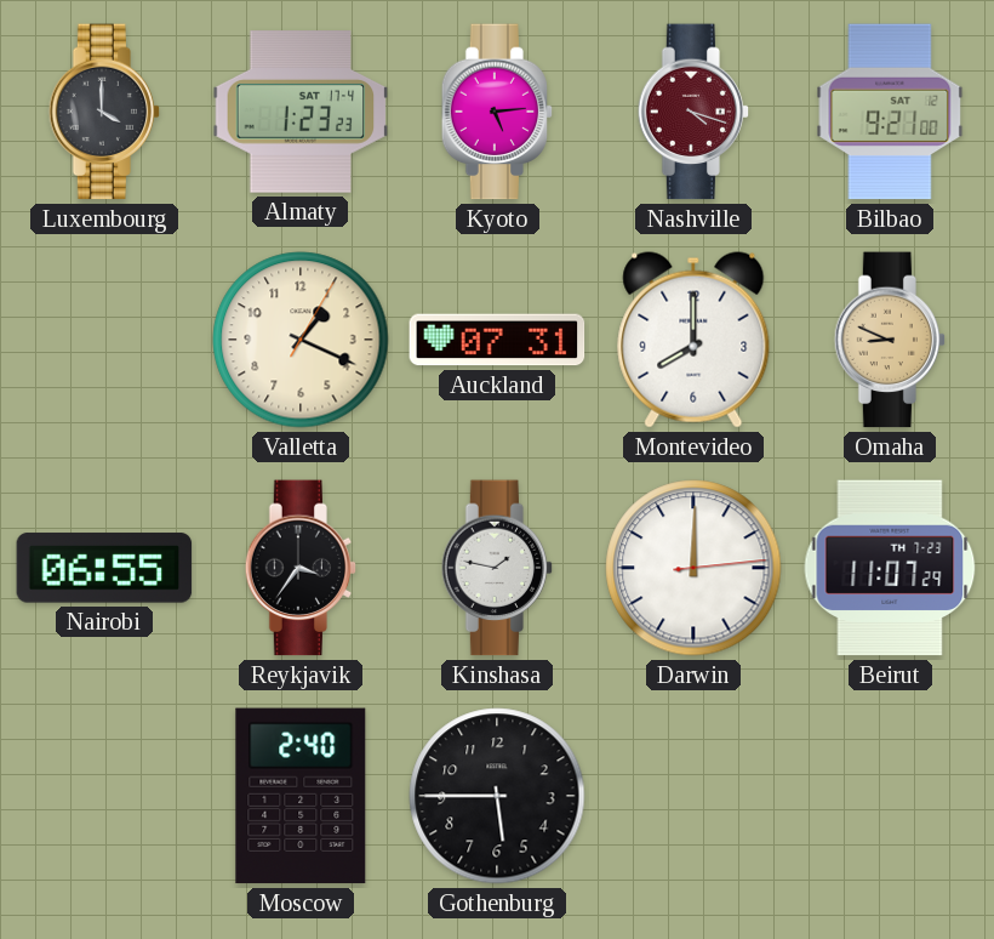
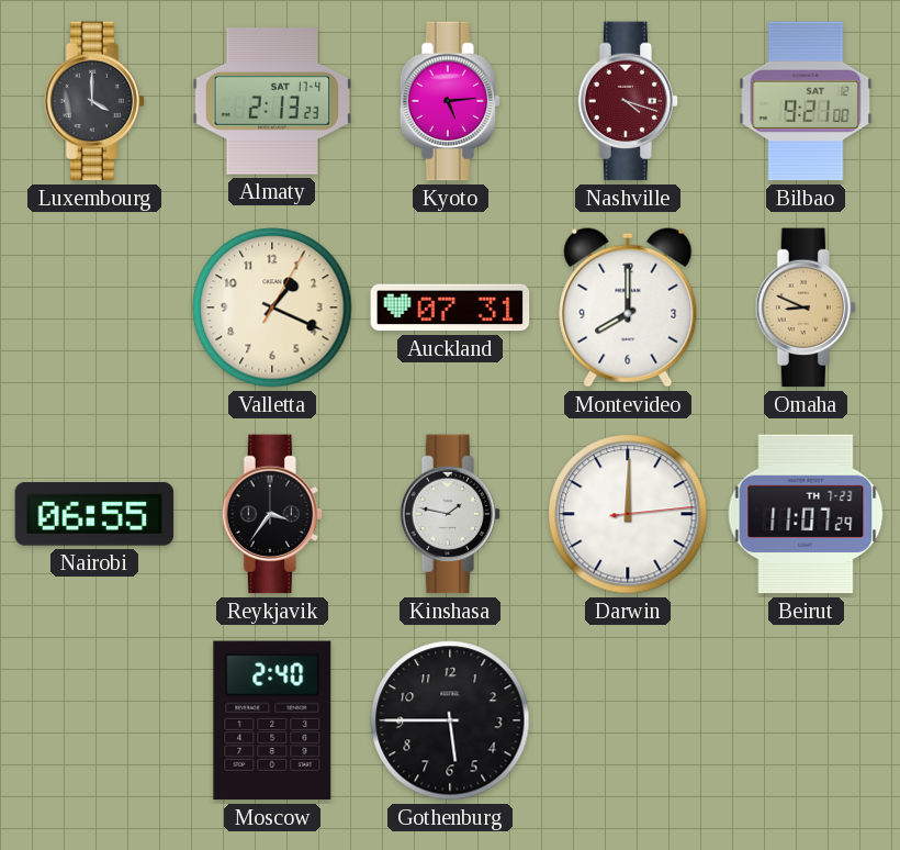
Almaty: 1:23 -> 2:13 (272, 101)
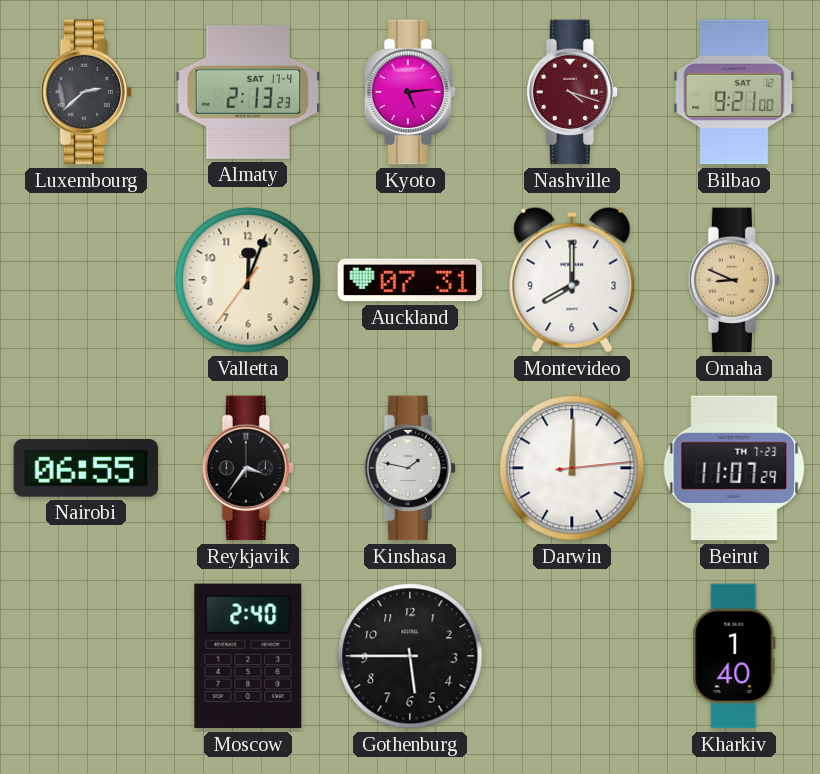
Luxembourg: 4:00 -> 2:38 (86, 92)
Valletta: 1:19 -> 12:03 (248, 280)
Kharkiv: none -> 1:40 (734, 656)
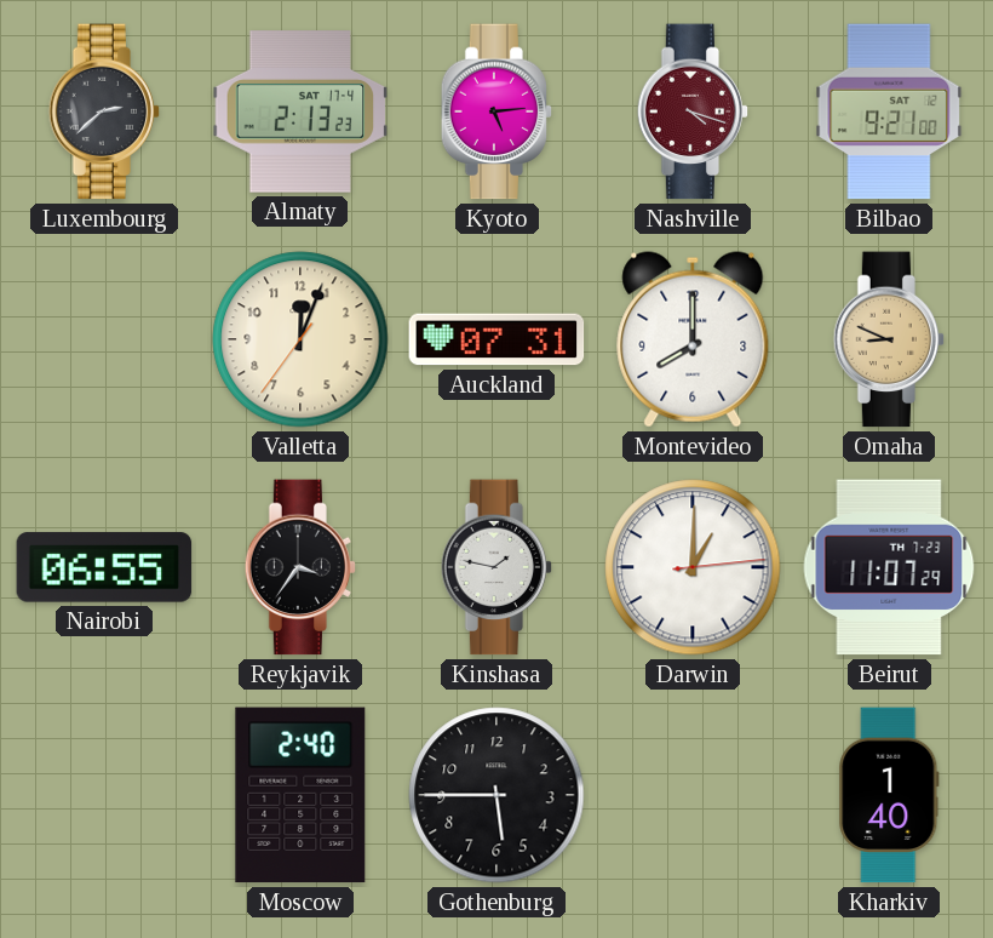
Darwin: 12:00 -> 1:00 (693, 567)
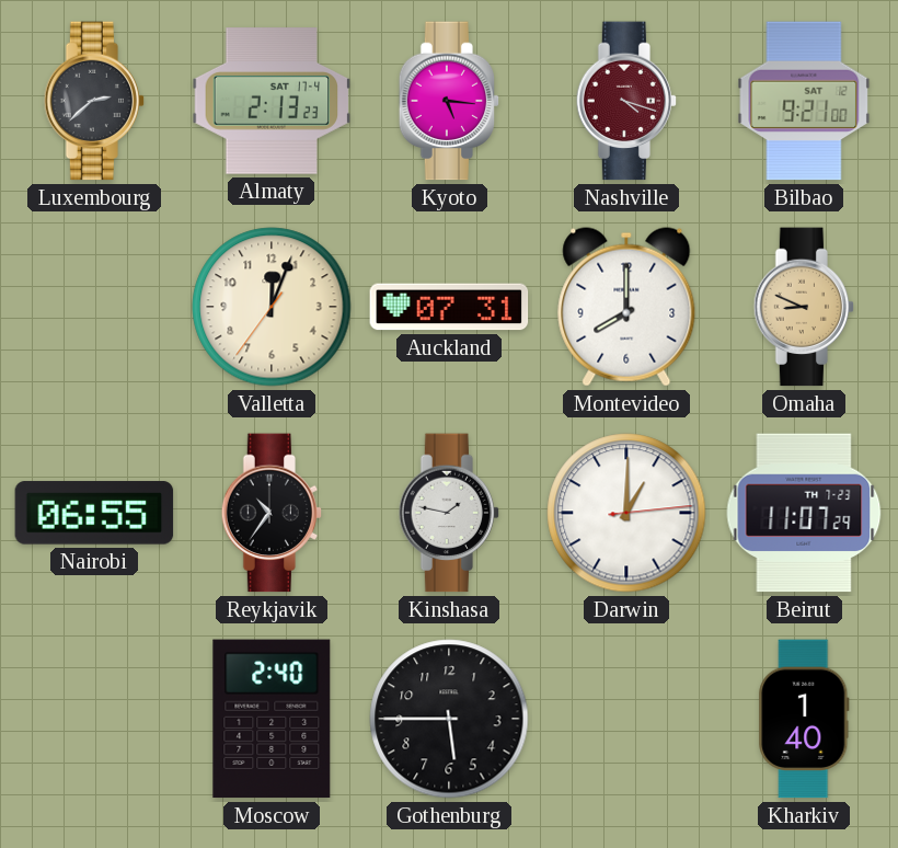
Kyoto: 5:14 -> 5:16 (449, 101)
Reykjavik: 3:36 -> 10:36 (272, 513)
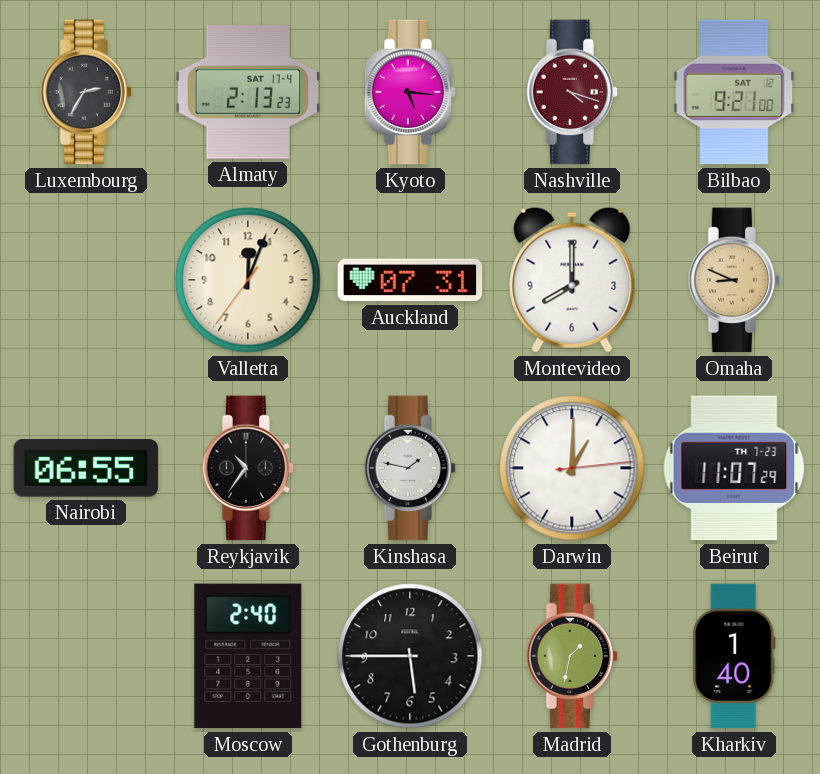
Luxembourg: 2:38 -> 2:35 (86, 92)
Madrid: none -> 1:32 (572, 656)
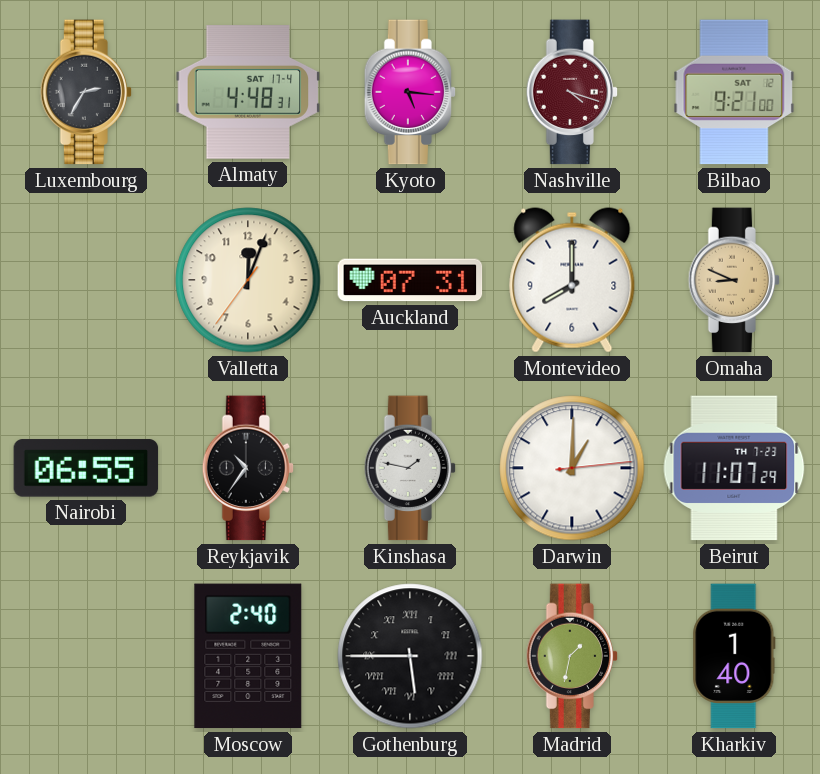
Almaty: 2:13 -> 4:48 (248, 92)
Gothenburg numerals: Arabic -> Roman (410, 656)
